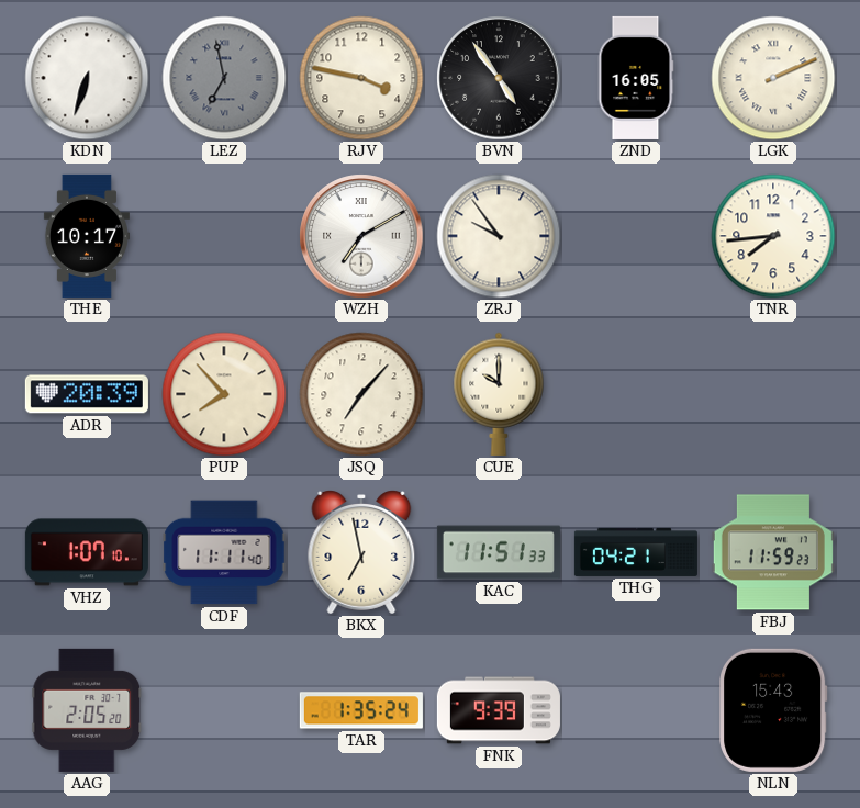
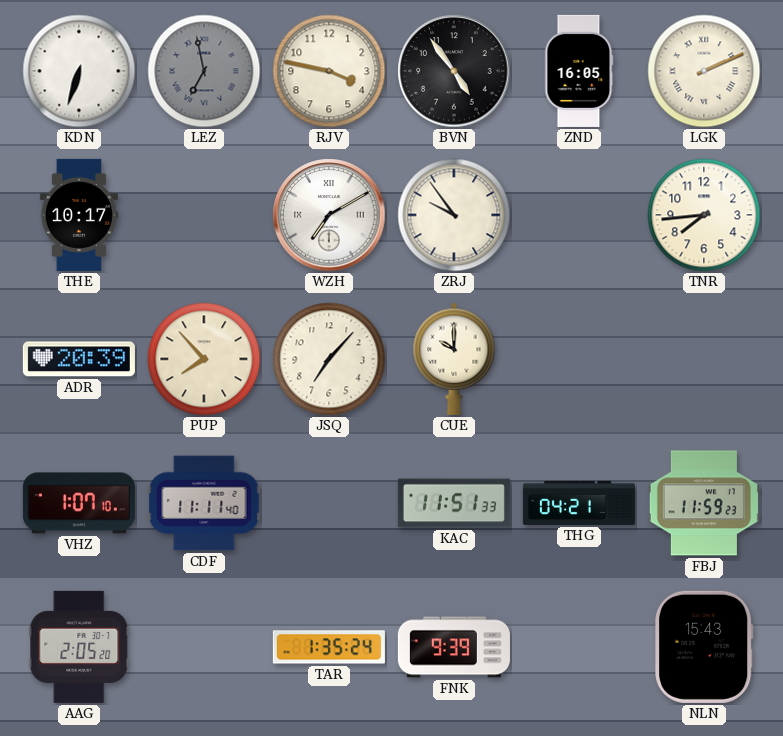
BKX: 6:58 -> none (361, 553)
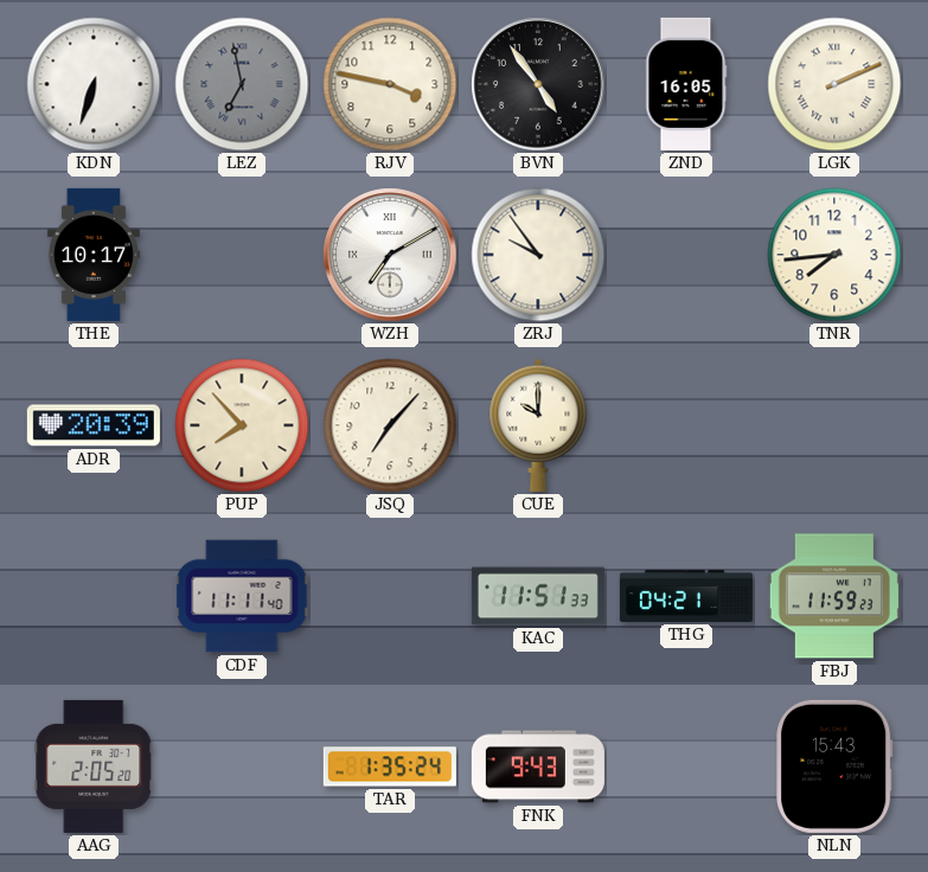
VHZ: 1:07 -> none (79, 503)
FNK: 9:39 -> 9:43 (538, 767)
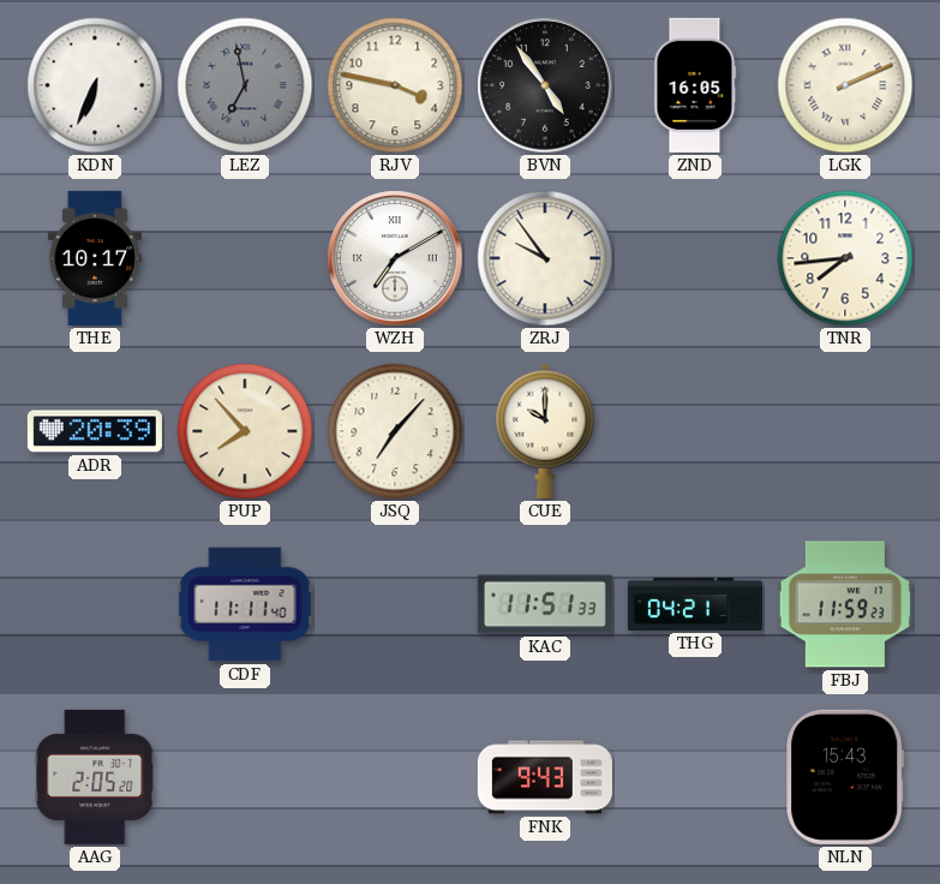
KDN: 6:33 -> 6:34 (95, 85)
TAR: 1:35 -> none (390, 767)
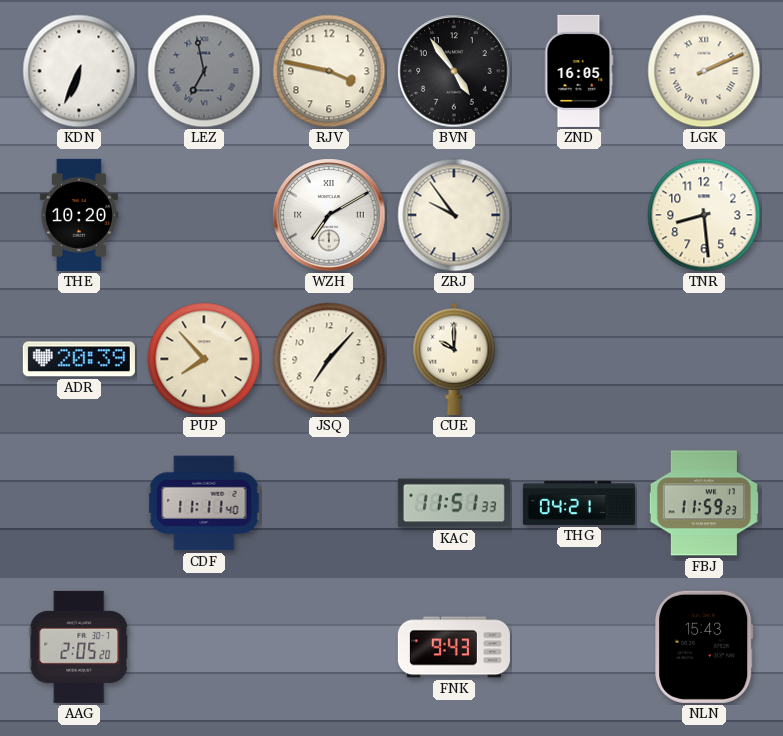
THE: 10:17 -> 10:20 (79, 215)
TNR: 7:44 -> 8:29 (704, 215)
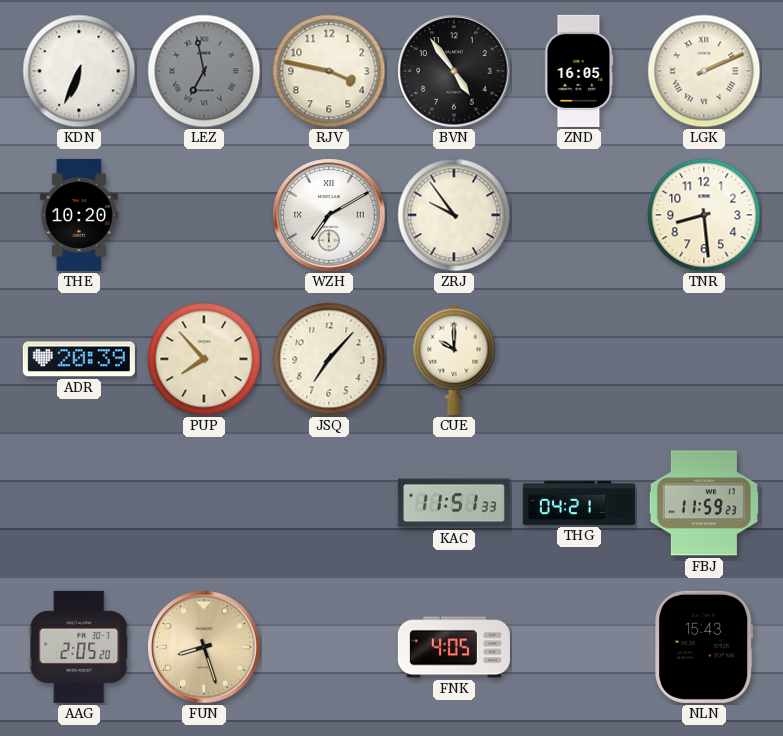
CDF: 11:11 -> none (204, 503)
FUN: none -> 8:27 (204, 647)
FNK: 9:43 -> 4:05 (454, 647)
